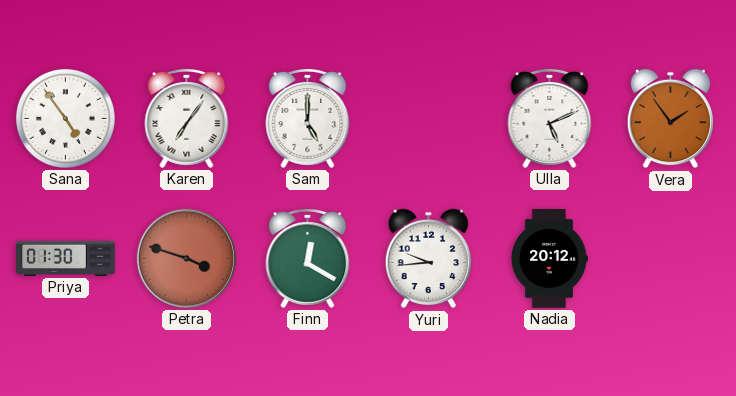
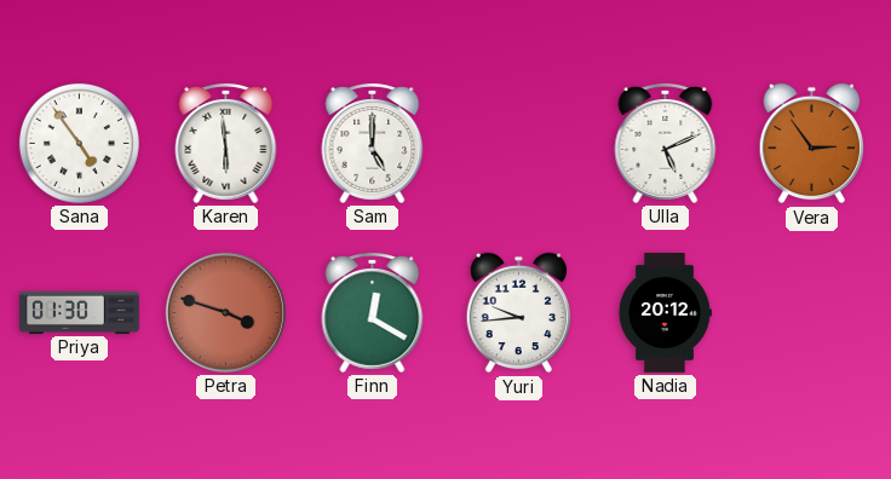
Karen: 7:06 -> 5:59 (226, 143)
Vera: 1:54 -> 2:54 (811, 144)
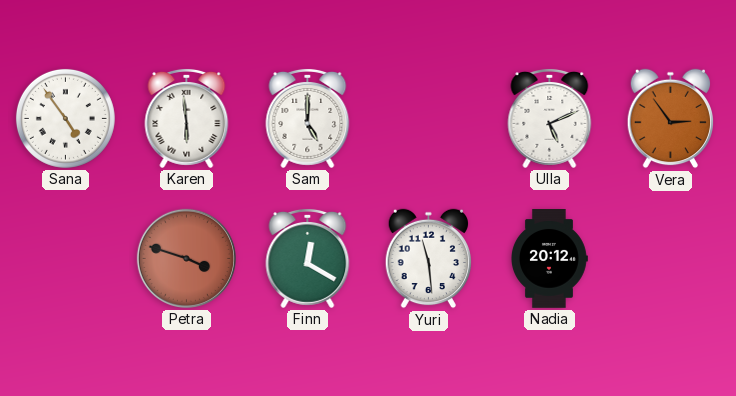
Priya: 01:30 -> none (80, 312)
Yuri: 9:44 -> 11:29 (428, 259)
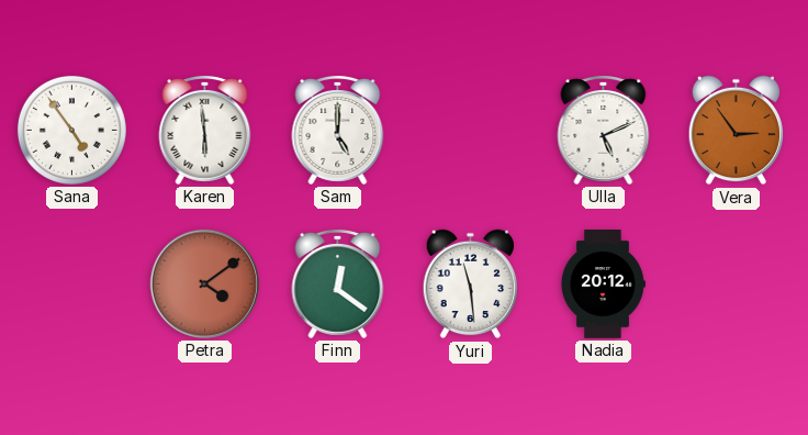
Petra: 3:48 -> 4:09 (204, 283)
Finn: 12:20 -> 12:21 (338, 283)
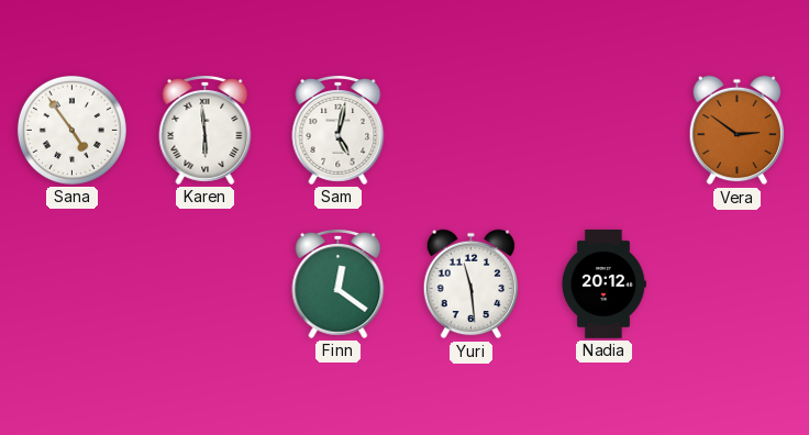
Sam: 5:00 -> 5:02 (339, 130)
Ulla: 5:11 -> none (604, 130)
Vera: 2:54 -> 2:51 (736, 131)
Petra: 4:09 -> none (204, 283)
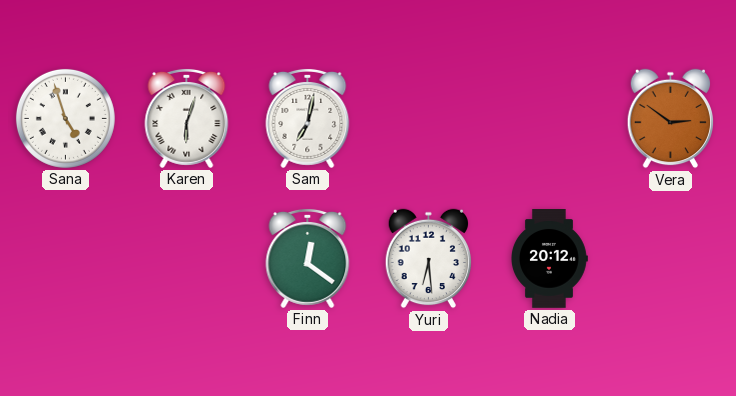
Sana: 4:54 -> 4:57 (65, 118)
Karen: 5:59 -> 6:03 (187, 118)
Sam: 5:02 -> 7:02 (308, 118)
Yuri: 11:29 -> 6:29 (428, 259)
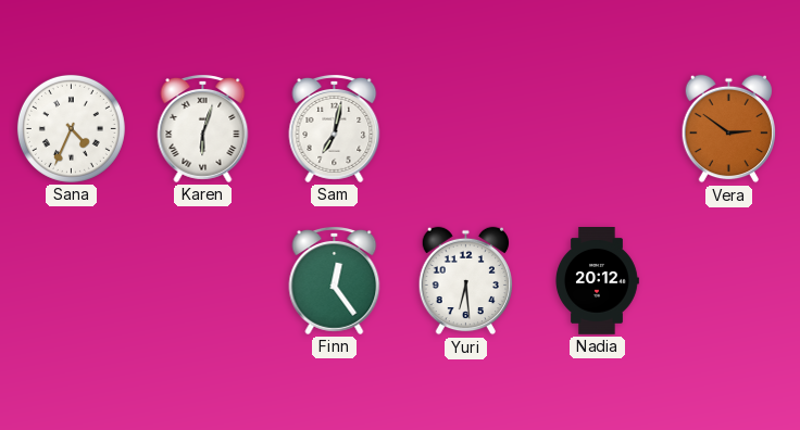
Sana: 4:57 -> 4:34 (71, 128)
Finn: 12:21 -> 12:24 (335, 280)
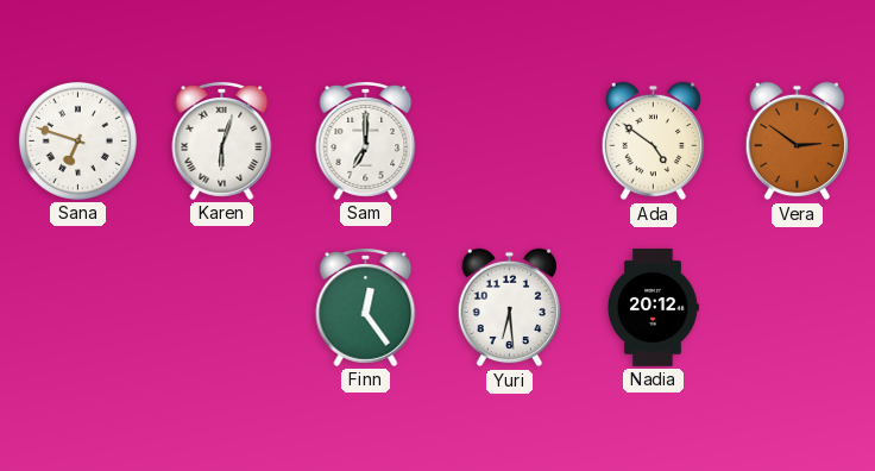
Sana: 4:34 -> 6:48 (77, 140)
Sam: 7:02 -> 7:00 (366, 140)
Ada: none -> 4:51 (653, 142)
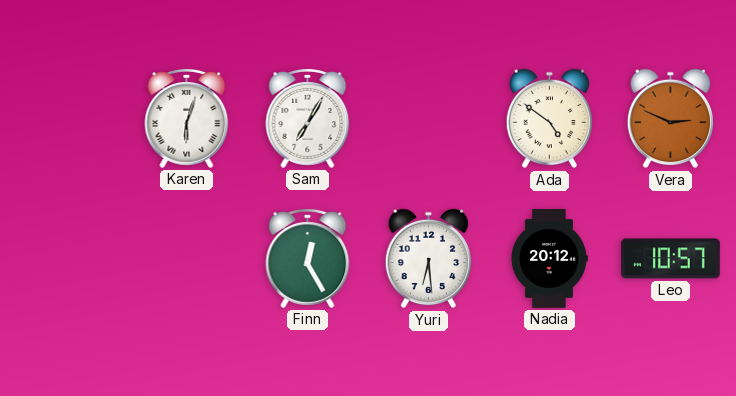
Sana: 6:48 -> none (77, 140)
Sam: 7:00 -> 7:05 (308, 118)
Vera: 2:51 -> 2:49 (670, 119)
Finn: 12:24 -> 12:25 (308, 258)
Leo: none -> 10:57 (671, 259)
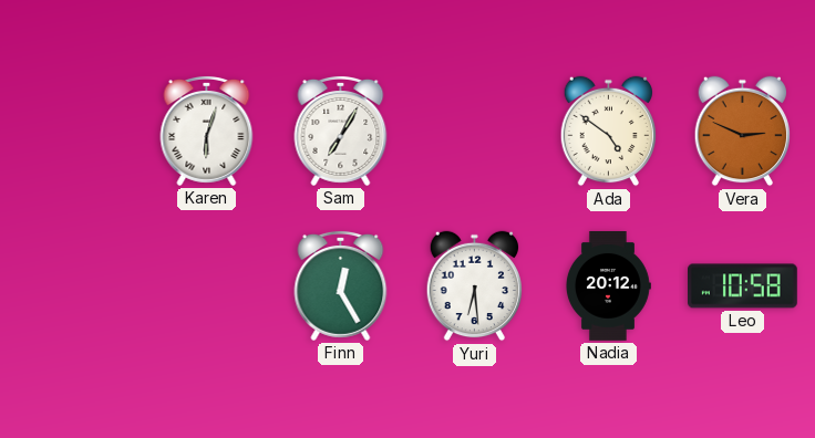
Leo: 10:57 -> 10:58 (743, 286)
